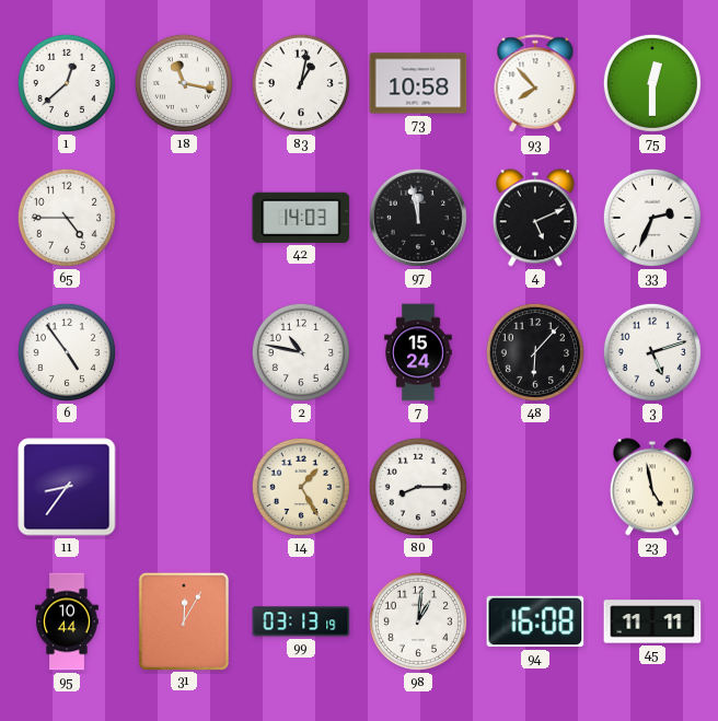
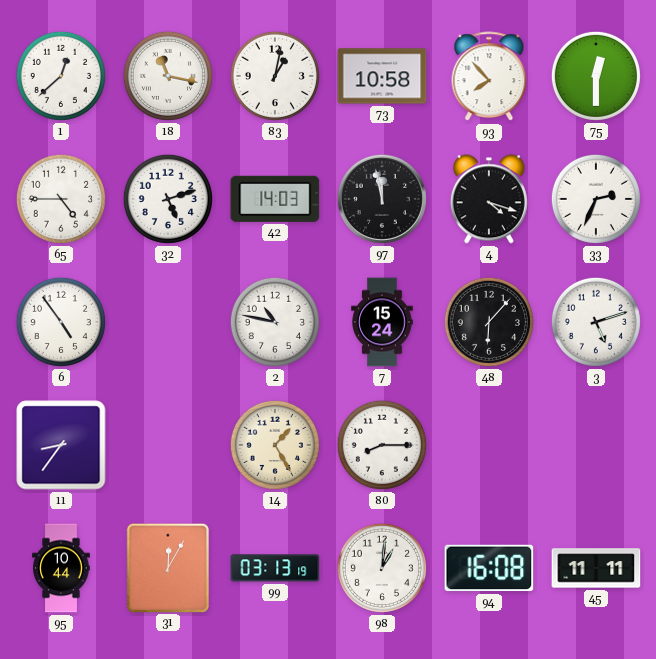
32: none -> 5:12 (168, 199)
4: 5:11 -> 4:18 (489, 199)
23: 4:58 -> none (652, 487)
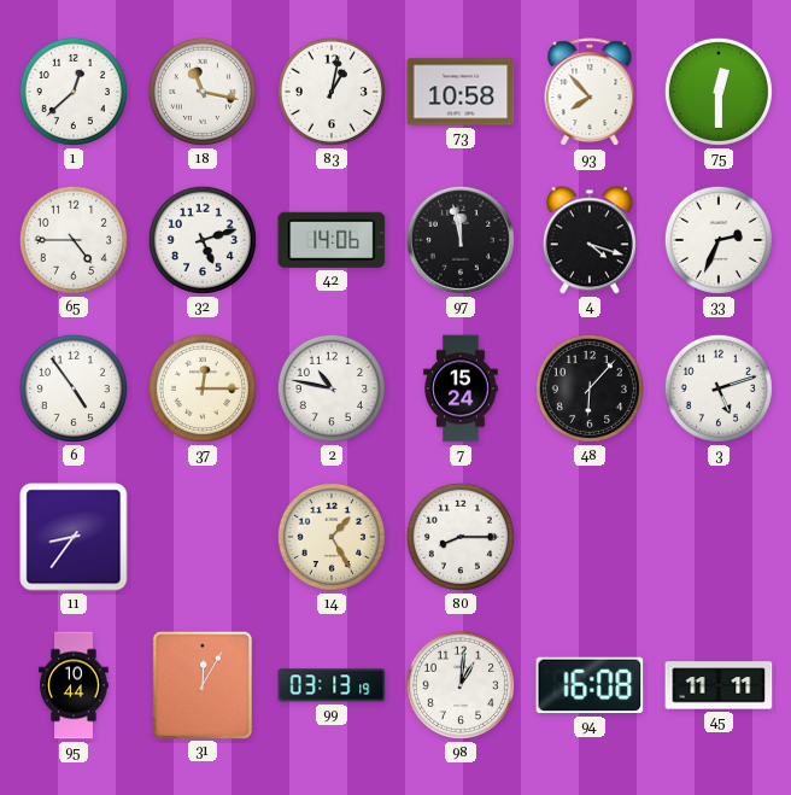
42: 14:03 -> 14:06 (332, 240)
37: none -> 12:15 (203, 388)
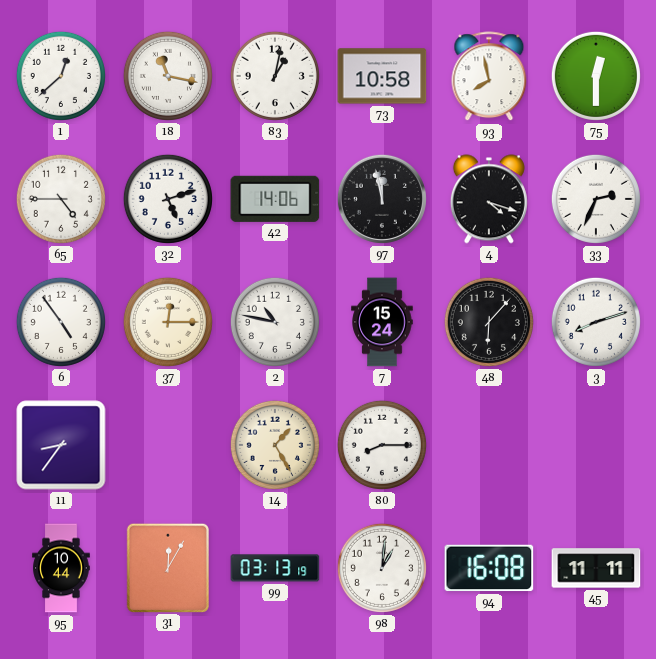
93: 7:53 -> 7:58 (489, 77)
3: 5:12 -> 8:12 (596, 322)
